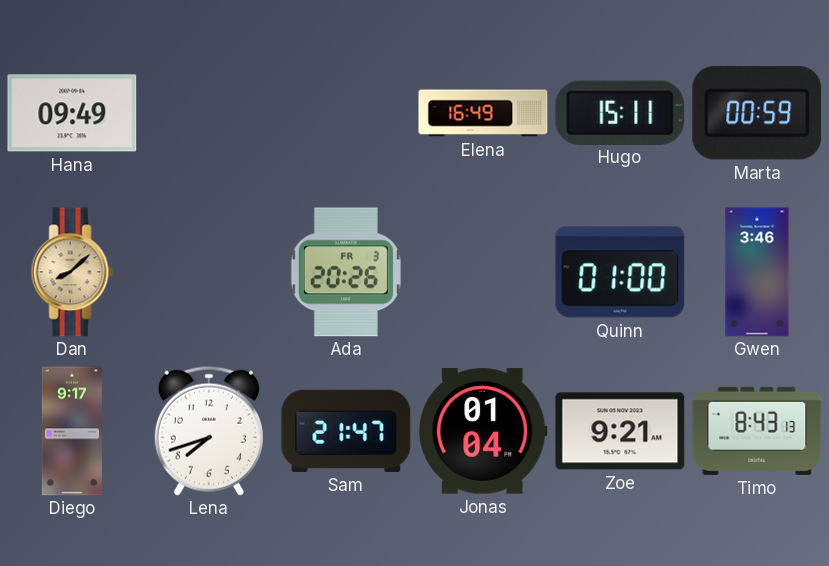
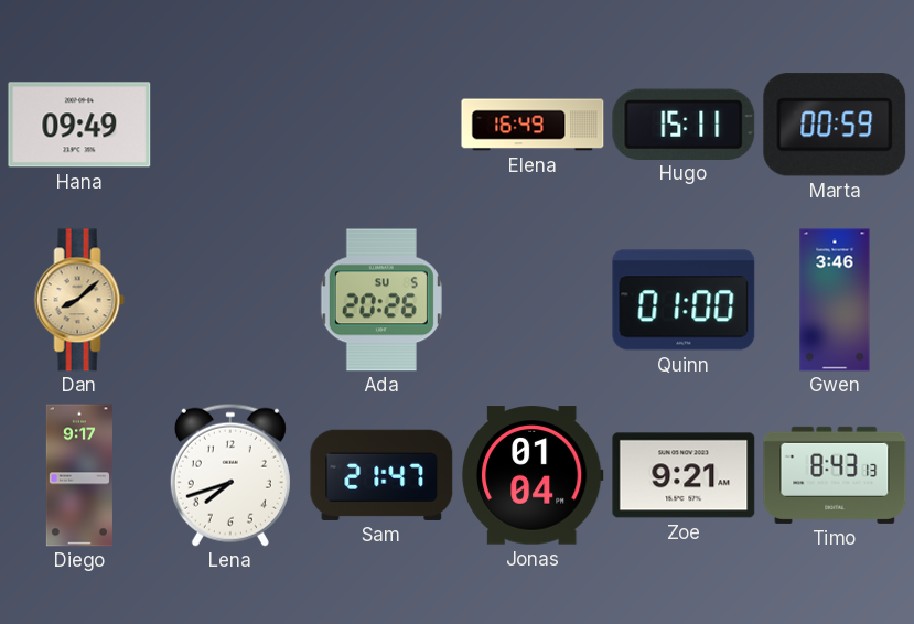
Ada date: FR 3 -> SU 5 (381, 300)
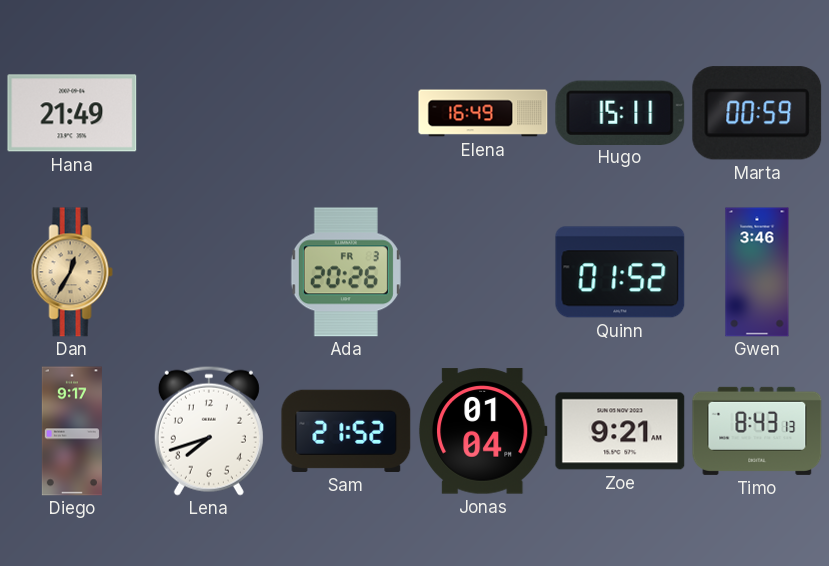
Hana: 09:49 -> 21:49 (72, 113)
Dan: 8:08 -> 12:35 (72, 272)
Ada date: SU 5 -> FR 3 (346, 272)
Quinn: 01:00 -> 01:52 (620, 272)
Sam: 21:47 -> 21:52 (346, 431)
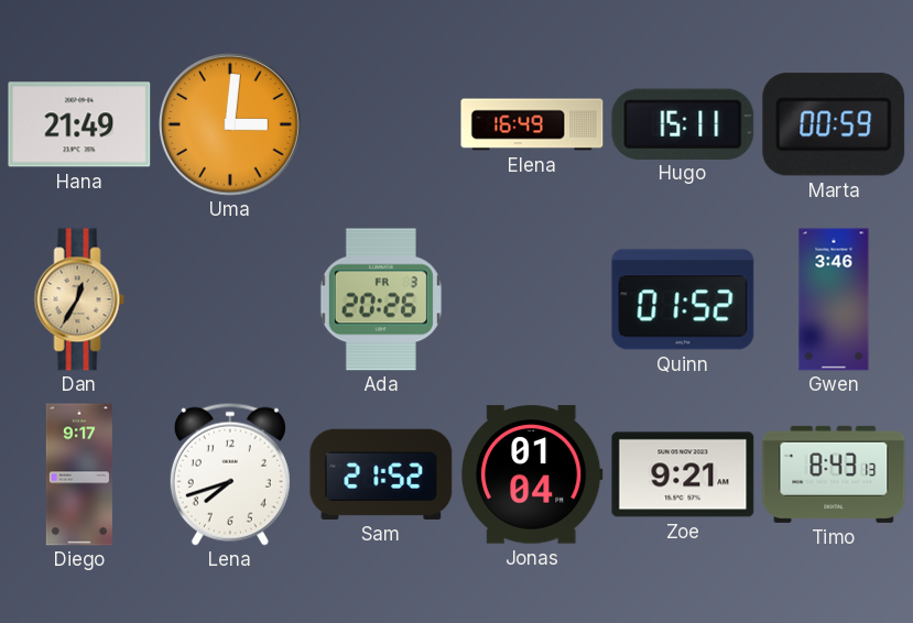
Uma: none -> 3:01 (231, 125)
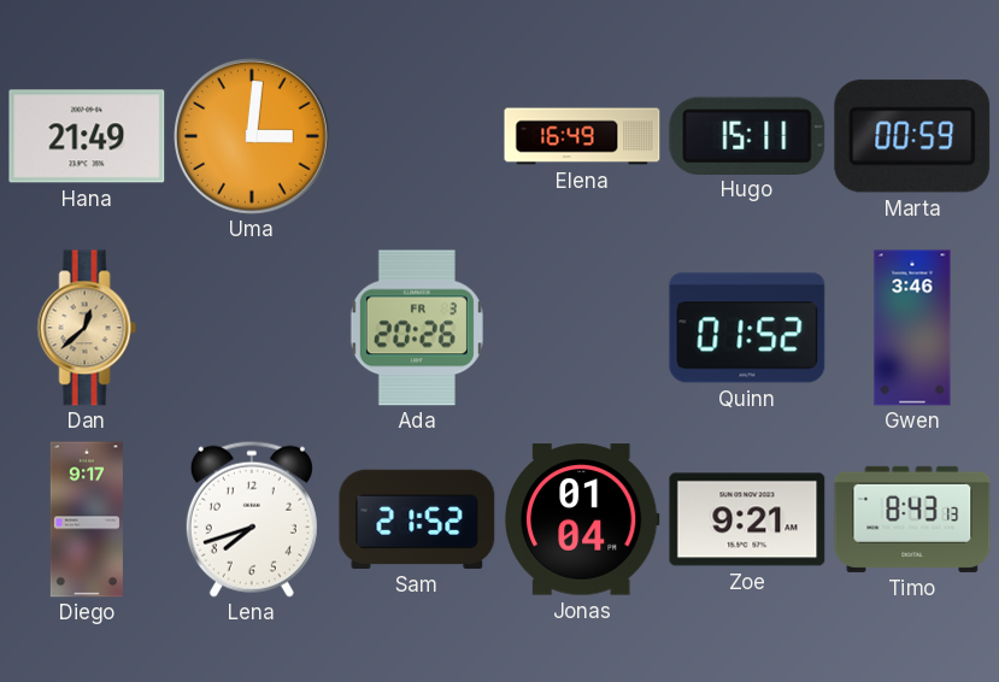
Dan: 12:35 -> 12:38 (87, 328)
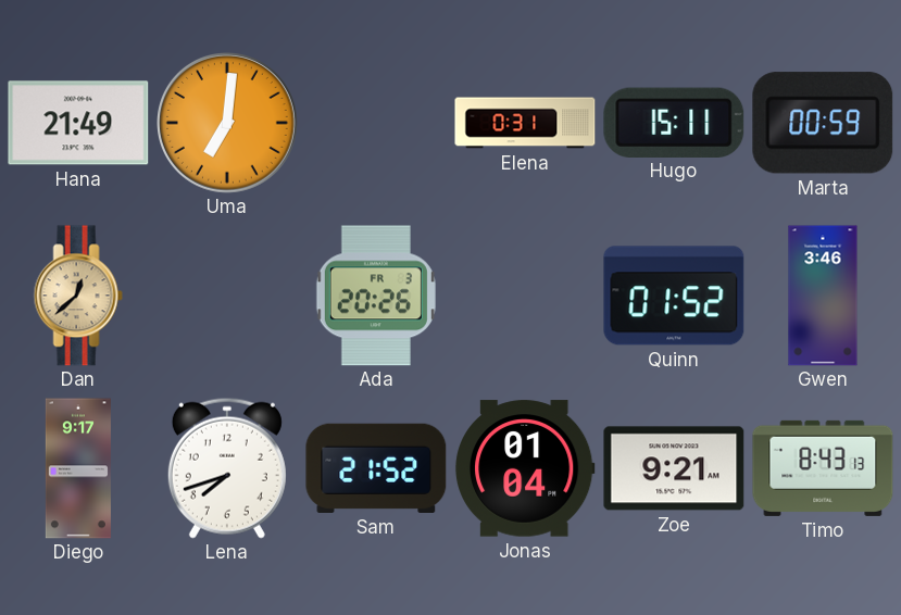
Uma: 3:01 -> 7:01 (228, 124)
Elena: 16:49 -> 0:31 (525, 123)
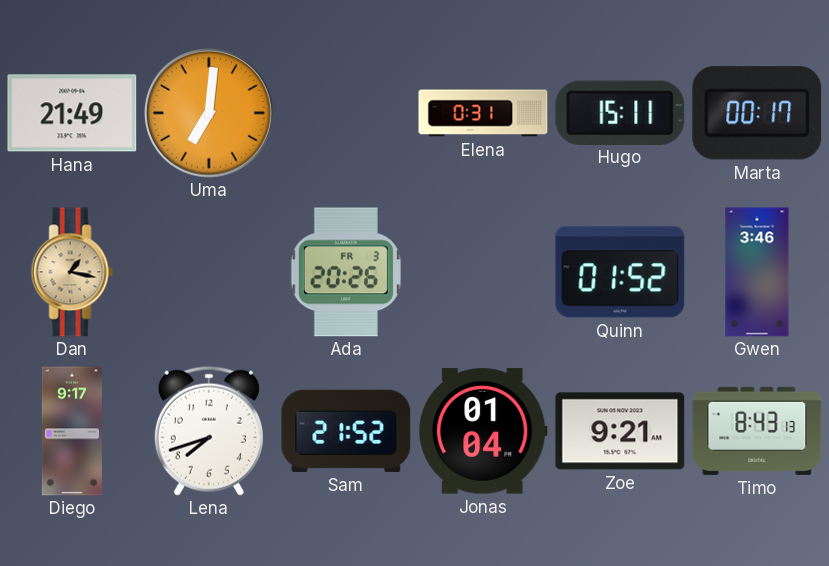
Marta: 00:59 -> 00:17 (757, 113)
Dan: 12:38 -> 1:17 (72, 272)
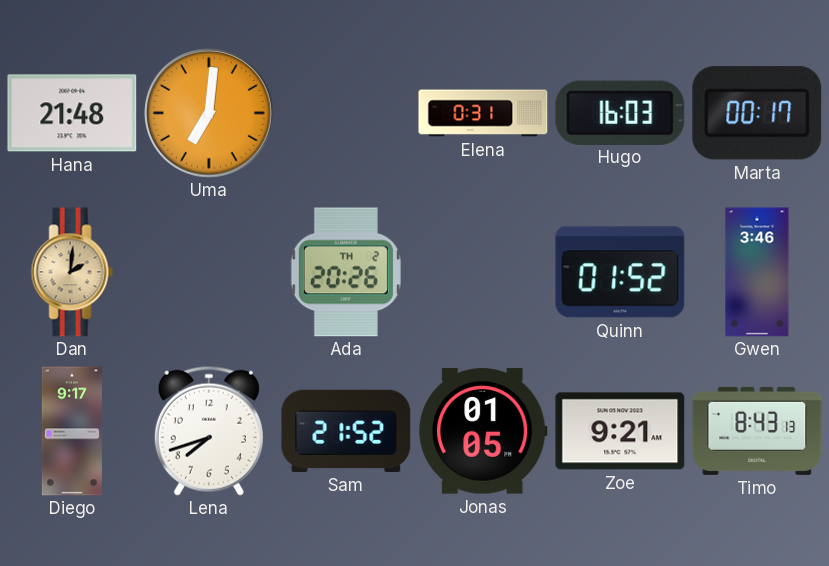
Hana: 21:49 -> 21:48 (72, 113)
Hugo: 15:11 -> 16:03 (620, 112)
Dan: 1:17 -> 2:01 (72, 272)
Ada date: FR 3 -> TH 2 (346, 272)
Jonas: 01:04 -> 01:05 (483, 431)
